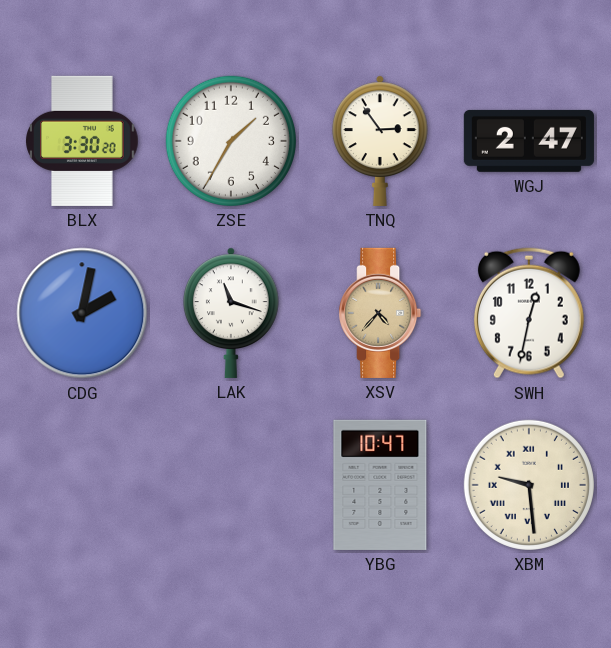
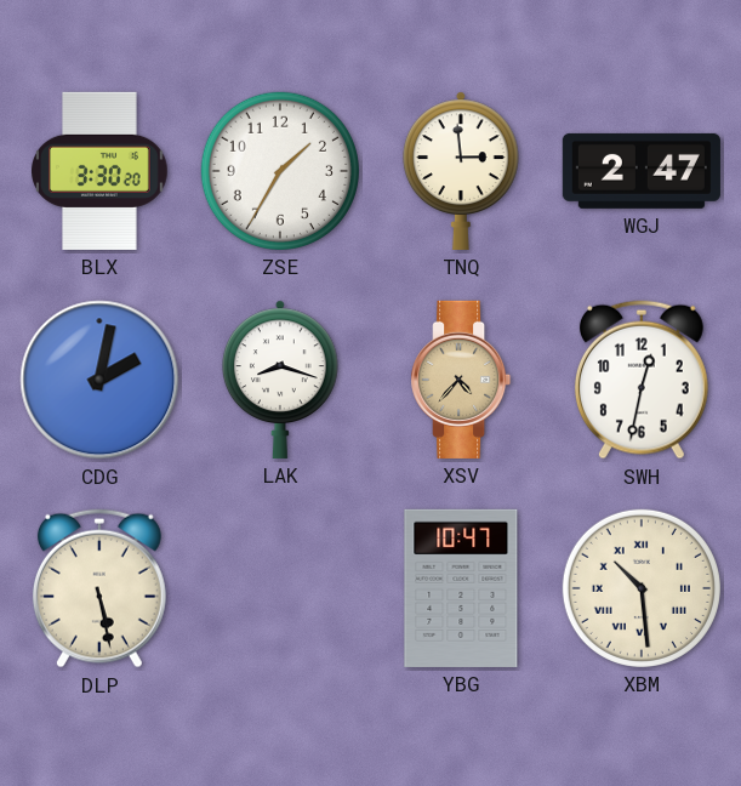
TNQ: 2:54 -> 2:59 (462, 171)
LAK: 11:18 -> 8:18 (281, 380)
DLP: none -> 5:28 (99, 588)
XBM: 9:29 -> 10:29 (642, 588)
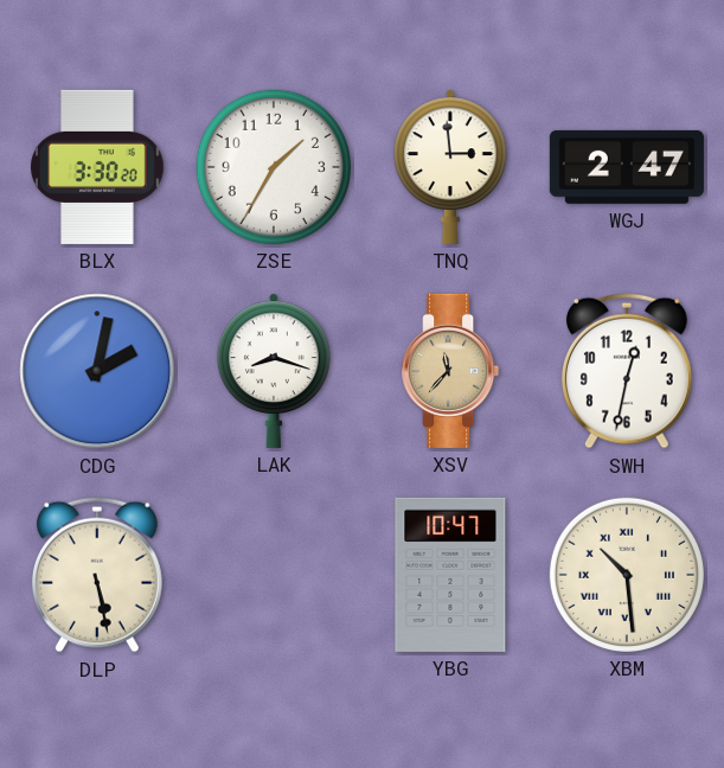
XSV: 4:37 -> 11:37 (450, 371)
